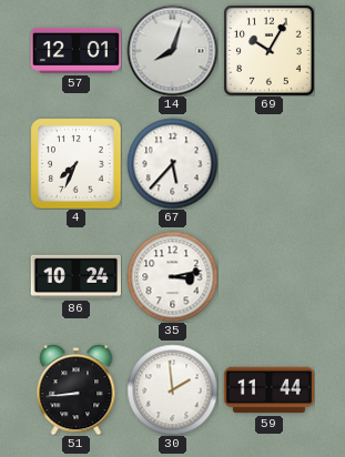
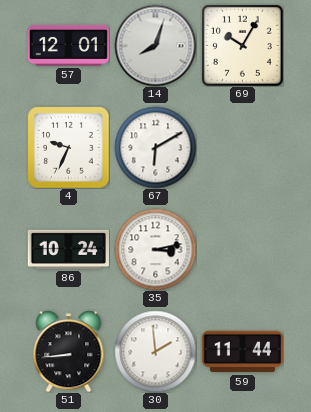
4: 7:34 -> 9:34 (68, 147)
67: 5:37 -> 6:10 (155, 147)
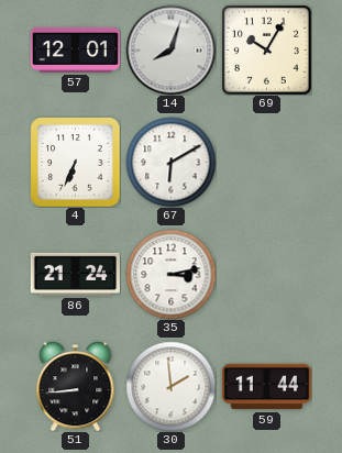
4: 9:34 -> 6:34 (75, 162)
86: 10:24 -> 21:24 (75, 274)
